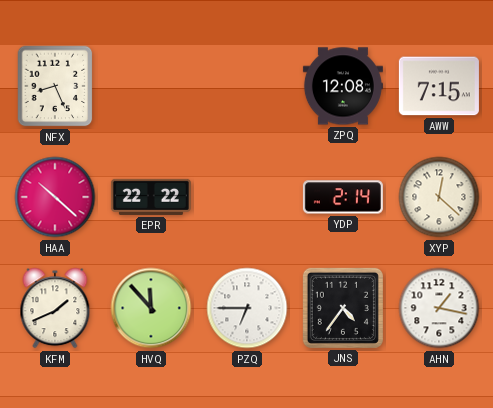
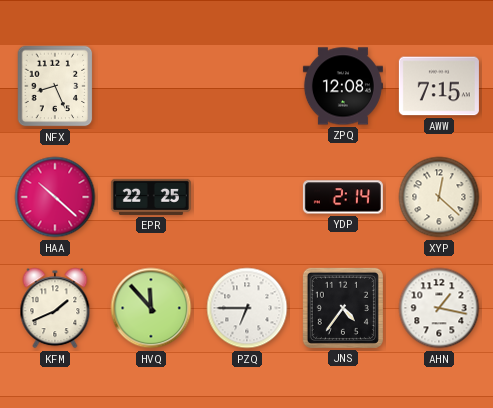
EPR: 22:22 -> 22:25 (151, 197)
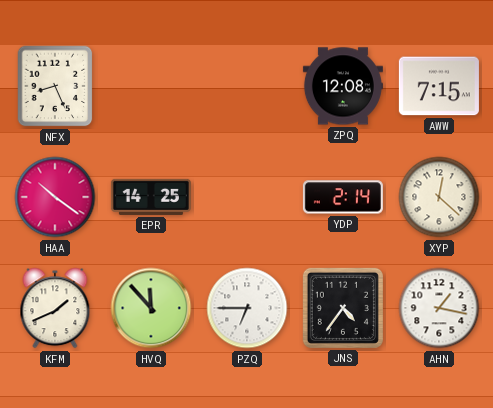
HAA: 10:22 -> 10:21 (55, 197)
EPR: 22:25 -> 14:25 (151, 197)
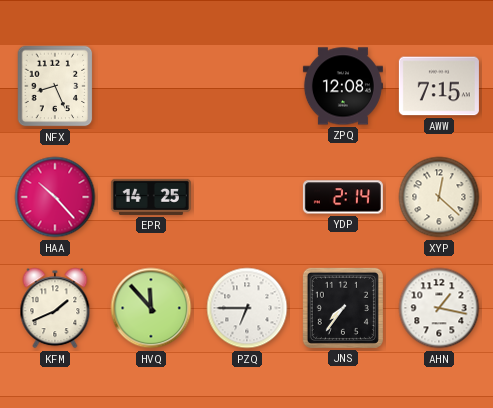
HAA: 10:21 -> 10:23 (55, 197)
JNS: 4:36 -> 7:36 (343, 308)
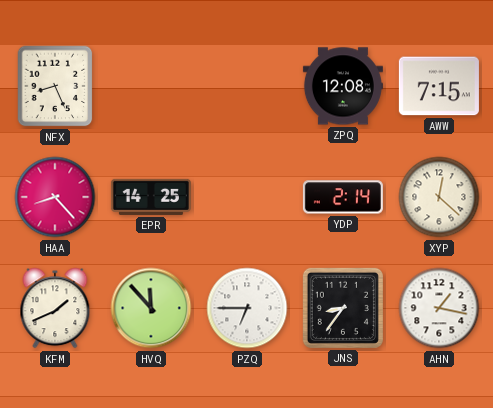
HAA: 10:23 -> 8:23 (55, 197)
JNS: 7:36 -> 8:36 (343, 308)
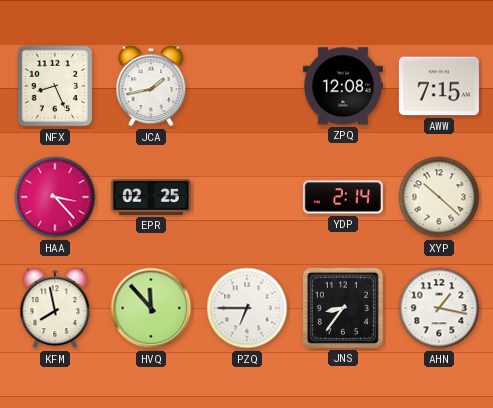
JCA: none -> 1:43 (151, 86)
HAA: 8:23 -> 3:23 (55, 197)
EPR: 14:25 -> 02:25 (151, 197)
XYP: 12:22 -> 10:22 (439, 197)
KFM: 1:41 -> 7:58 (55, 308)
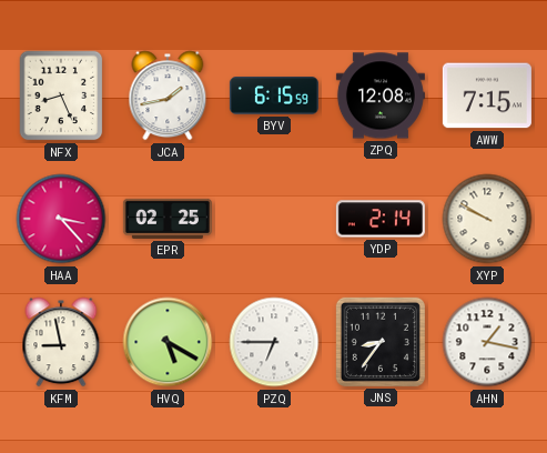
BYV: none -> 6:15 (274, 95)
XYP: 10:22 -> 9:50 (487, 219)
KFM: 7:58 -> 8:58 (61, 342)
HVQ: 11:53 -> 5:20 (168, 342)
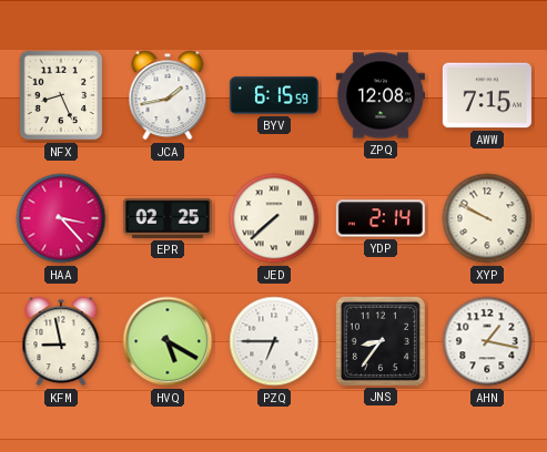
JED: none -> 7:38 (274, 218)
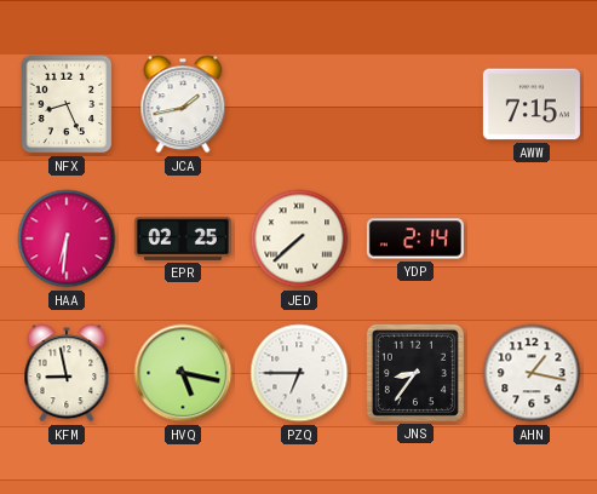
BYV: 6:15 -> none (274, 95)
ZPQ: 12:08 -> none (381, 95)
HAA: 3:23 -> 6:31 (67, 239)
XYP: 9:50 -> none (487, 218)
HVQ: 5:20 -> 5:17 (183, 373)
